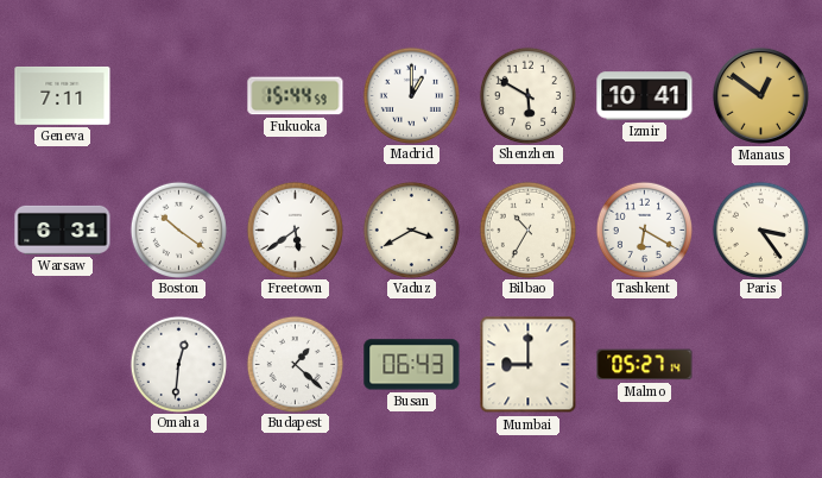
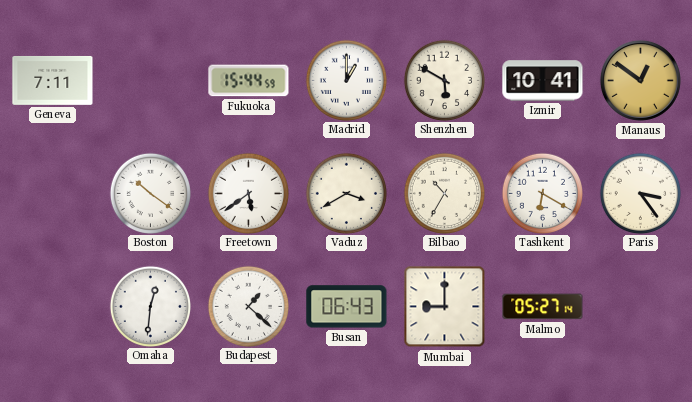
Warsaw: 6:31 -> none (63, 229)
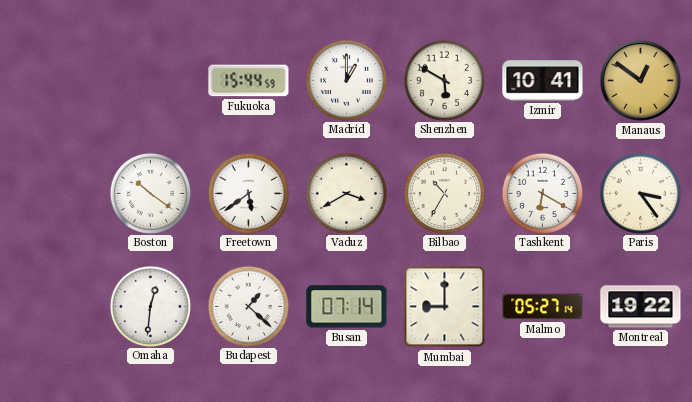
Geneva: 7:11 -> none (53, 80)
Busan: 06:43 -> 07:14 (347, 307)
Montreal: none -> 19:22 (641, 307)
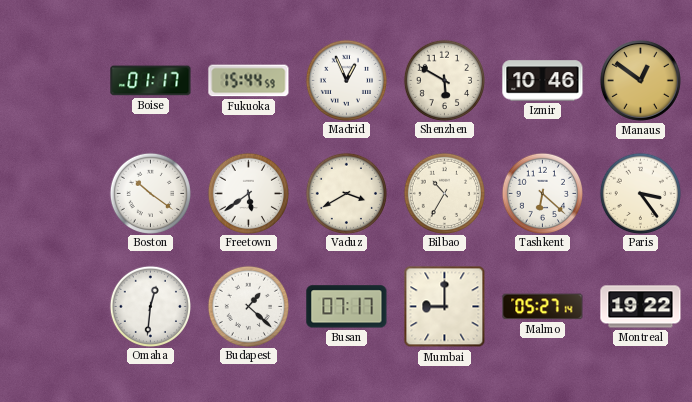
Boise: none -> 01:17 (151, 81)
Madrid: 1:00 -> 12:56 (346, 80)
Izmir: 10:41 -> 10:46 (543, 81)
Tashkent: 6:20 -> 6:22 (542, 193)
Busan: 07:14 -> 07:17 (347, 307)
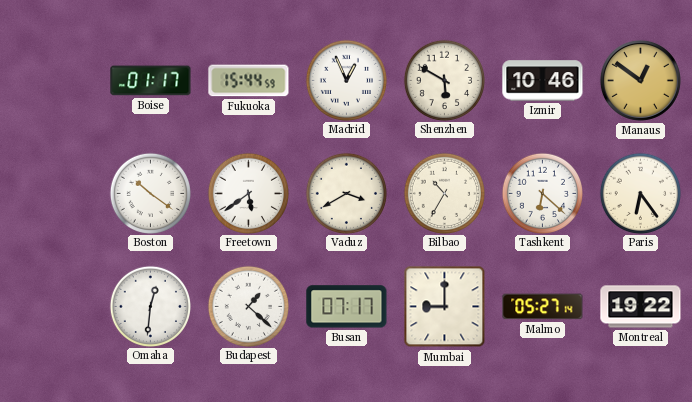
Paris: 3:24 -> 6:24 (640, 193)
